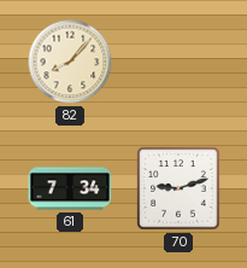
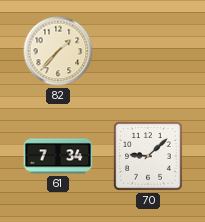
82: 8:07 -> 1:37 (58, 51)
70: 9:12 -> 9:08 (148, 156)
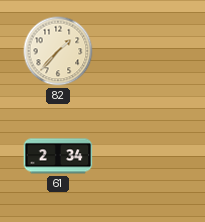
61: 7:34 -> 2:34 (58, 156)
70: 9:08 -> none (148, 156)
